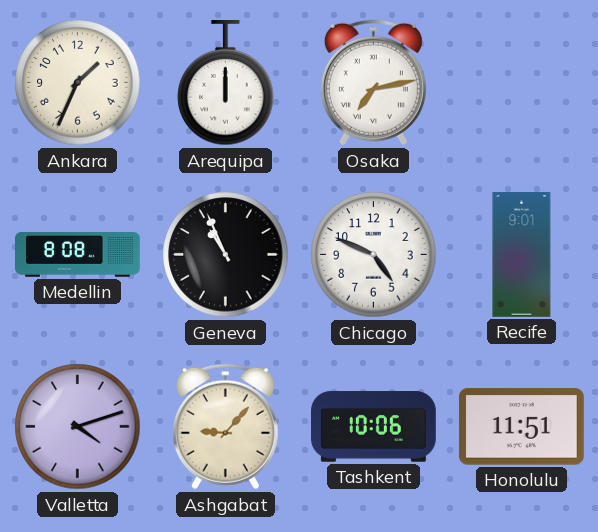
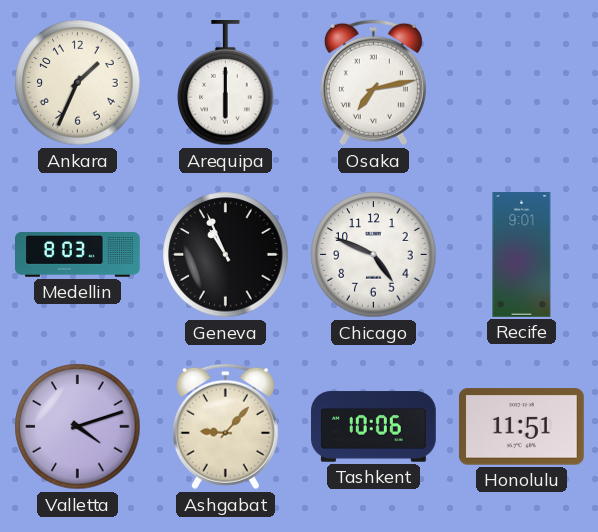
Arequipa: 12:00 -> 6:00 (226, 84)
Medellin: 8:08 -> 8:03 (78, 255)
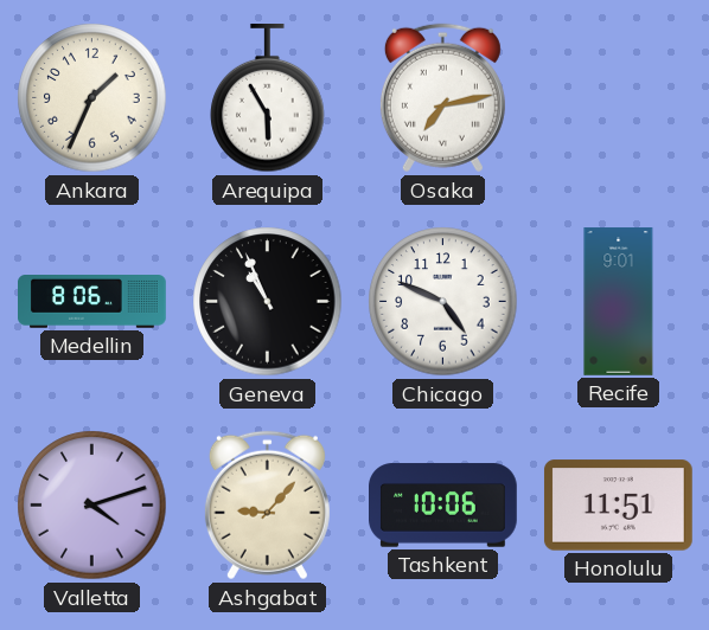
Arequipa: 6:00 -> 5:55 (268, 99)
Medellin: 8:03 -> 8:06 (92, 302)
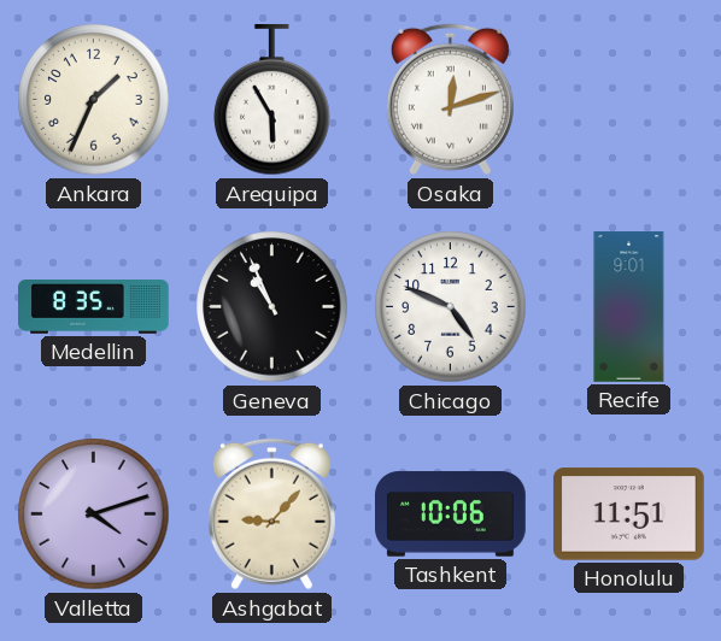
Osaka: 7:13 -> 12:12 (450, 100)
Medellin: 8:06 -> 8:35 (94, 307)
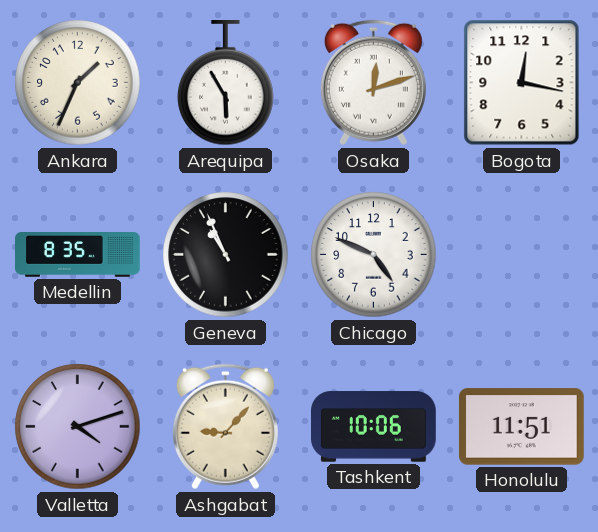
Bogota: none -> 12:17 (522, 83)
Recife: 9:01 -> none (629, 307)
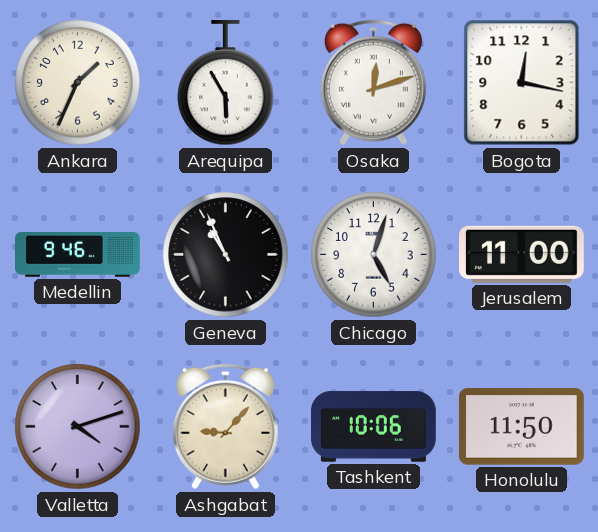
Medellin: 8:35 -> 9:46 (78, 255)
Chicago: 4:49 -> 5:03 (374, 255)
Jerusalem: none -> 11:00 (522, 254)
Honolulu: 11:51 -> 11:50 (521, 427)
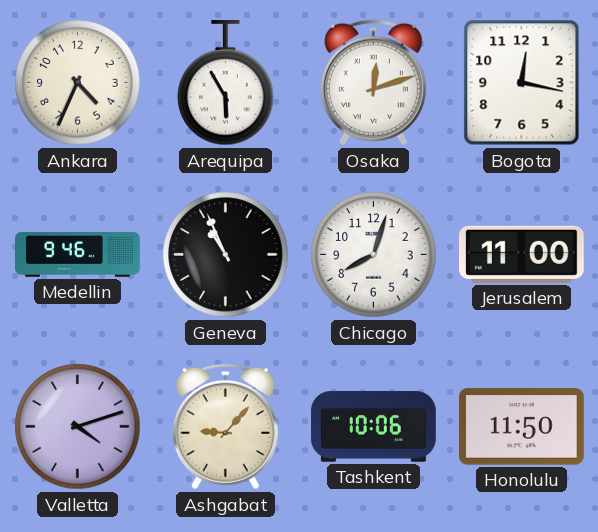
Ankara: 1:34 -> 4:34 (78, 83)
Chicago: 5:03 -> 8:03 (374, 255)
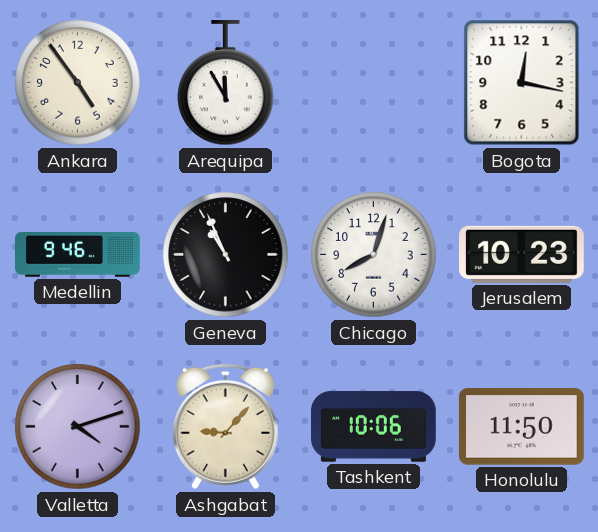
Ankara: 4:34 -> 4:54 (78, 83)
Arequipa: 5:55 -> 11:55 (226, 84)
Osaka: 12:12 -> none (373, 83)
Jerusalem: 11:00 -> 10:23 (522, 254)
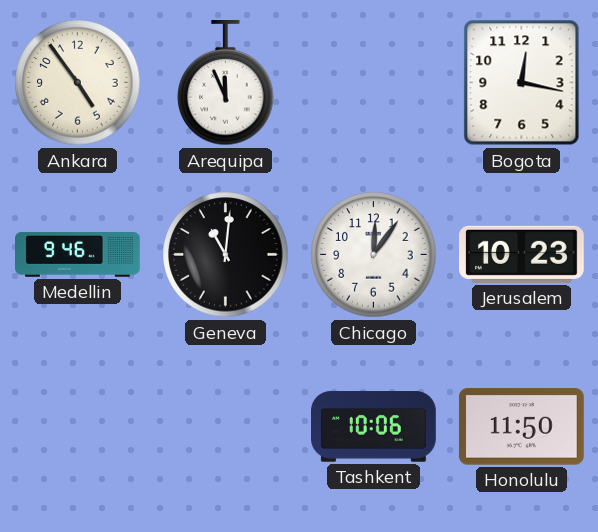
Arequipa: 11:55 -> 11:56 (226, 84)
Geneva: 10:56 -> 11:01 (226, 255)
Chicago: 8:03 -> 12:06 (374, 255)
Valletta: 4:12 -> none (78, 427)
Ashgabat: 9:07 -> none (225, 427)
